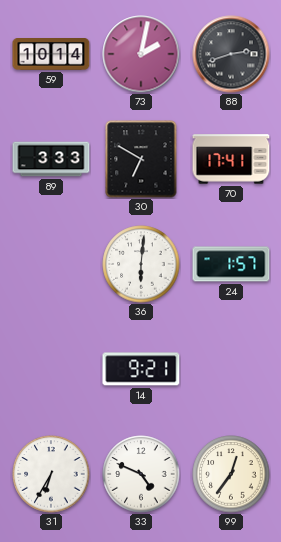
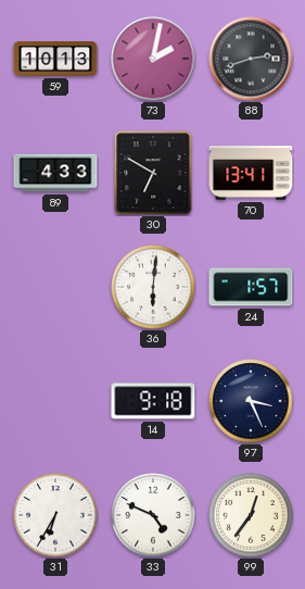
59: 10:14 -> 10:13 (55, 60)
89: 3:33 -> 4:33 (55, 173)
70: 17:41 -> 13:41 (251, 173)
14: 9:21 -> 9:18 (153, 401)
97: none -> 3:26 (251, 401)
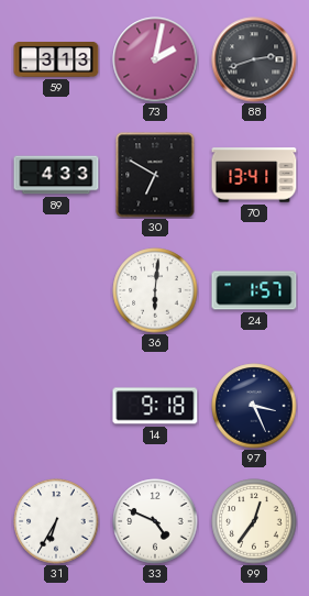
59: 10:13 -> 3:13 (56, 60)
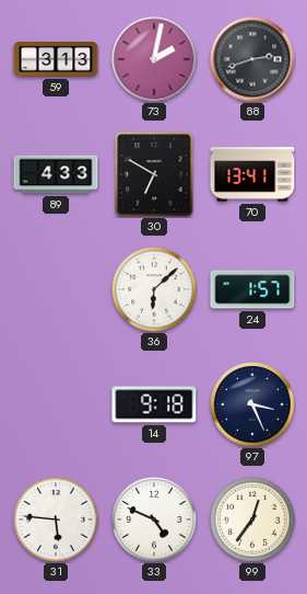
36: 6:01 -> 6:08 (154, 289)
31: 6:35 -> 5:46 (56, 519)
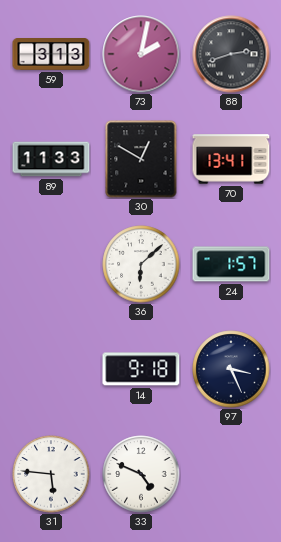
89: 4:33 -> 11:33 (51, 159)
30: 6:50 -> 12:50 (141, 159)
99: 12:36 -> none (252, 519)
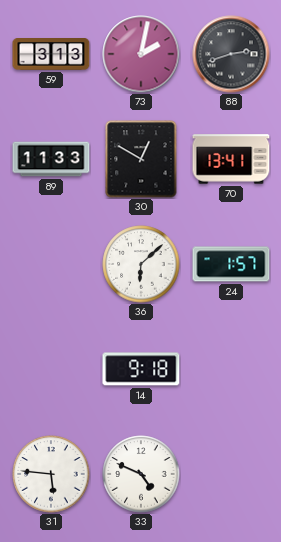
97: 3:26 -> none (231, 369)
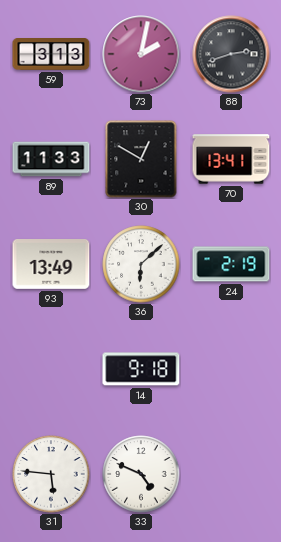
93: none -> 13:49 (51, 264)
24: 1:57 -> 2:19 (231, 264)
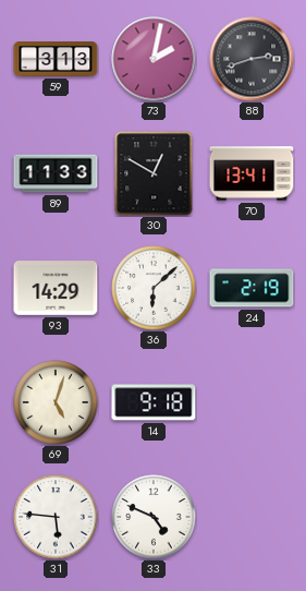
93: 13:49 -> 14:29 (56, 288)
69: none -> 5:03 (56, 402)
